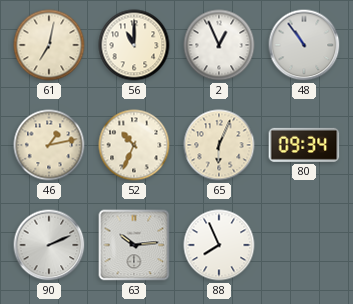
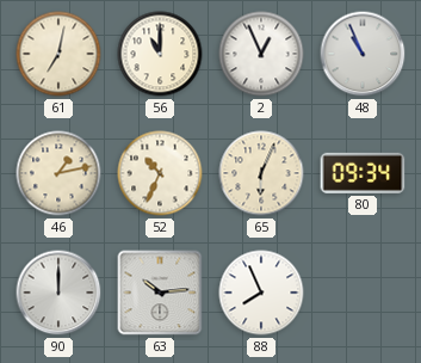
48: 10:54 -> 10:56 (363, 54)
90: 2:11 -> 12:00 (58, 293)
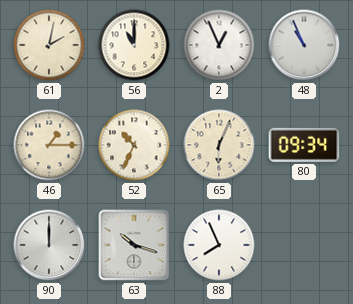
61: 7:02 -> 2:02 (49, 45)
46: 1:13 -> 1:15 (49, 145)
63: 10:14 -> 10:18 (134, 245)
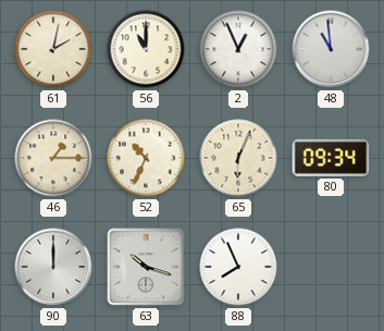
48: 10:56 -> 10:59 (331, 49)
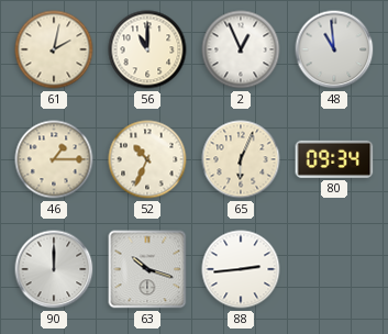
88: 7:56 -> 2:44 (241, 269)
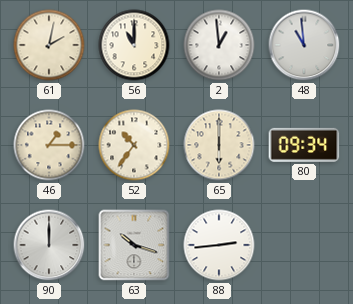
2: 12:56 -> 12:59 (219, 45)
52: 10:34 -> 10:36 (134, 145)
65: 6:04 -> 6:00 (219, 145)
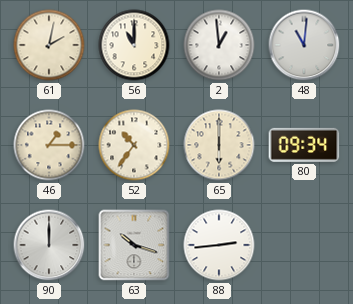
48: 10:59 -> 11:01 (304, 45)
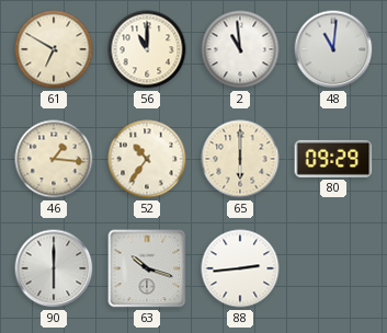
61: 2:02 -> 6:50 (54, 49)
2: 12:59 -> 10:59 (240, 49)
46: 1:15 -> 1:16 (54, 159)
80: 09:34 -> 09:29 (333, 159)
90: 12:00 -> 6:00 (54, 268)
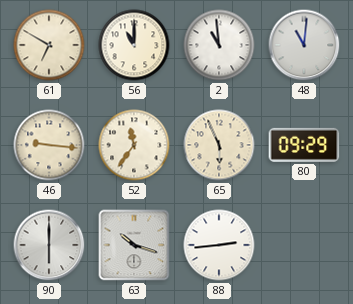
46: 1:16 -> 9:16 (49, 145)
52: 10:36 -> 11:36 (134, 145)
65: 6:00 -> 5:56 (219, 145)
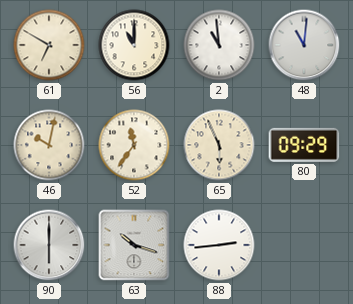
46: 9:16 -> 10:02 (49, 145)
